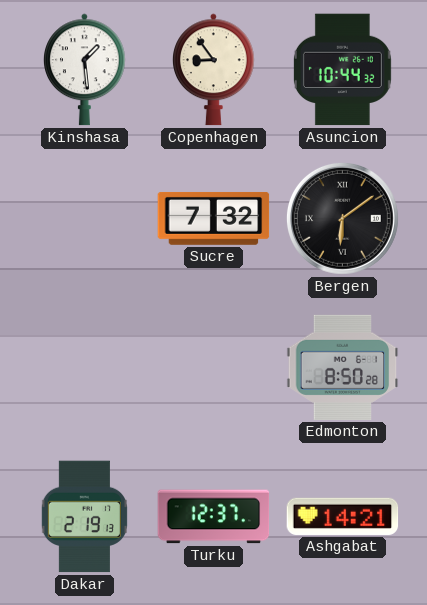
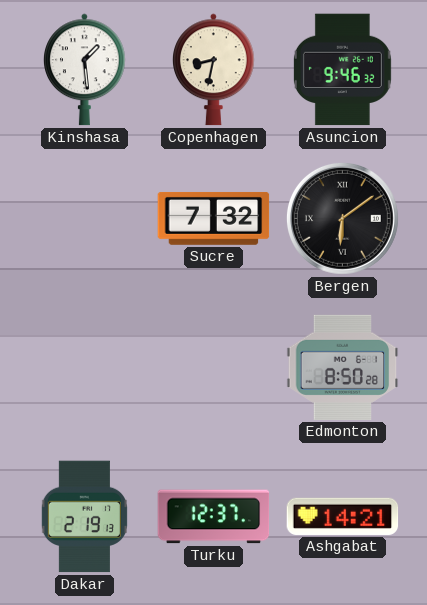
Copenhagen: 8:54 -> 8:32 (214, 70)
Asuncion: 10:44 -> 9:46 (342, 70)
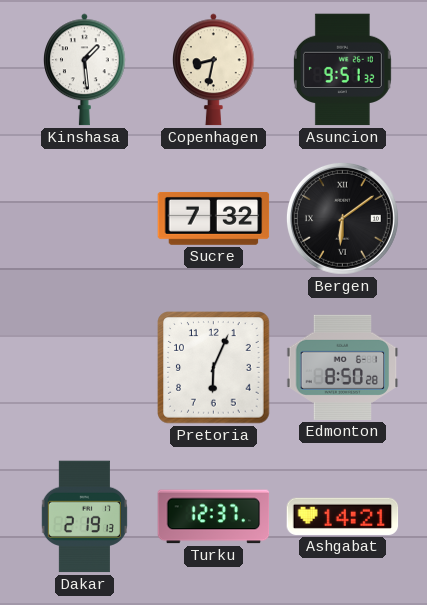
Asuncion: 9:46 -> 9:51 (342, 70)
Pretoria: none -> 6:04 (214, 368)
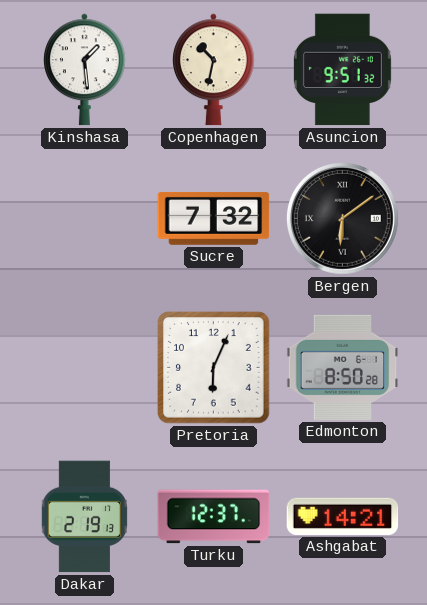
Copenhagen: 8:32 -> 10:32 (214, 70)
